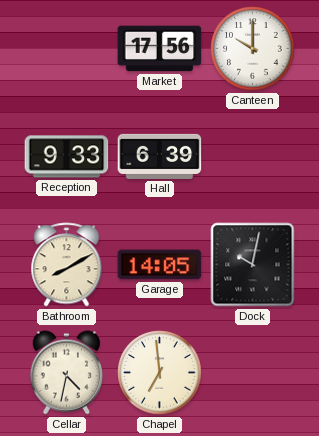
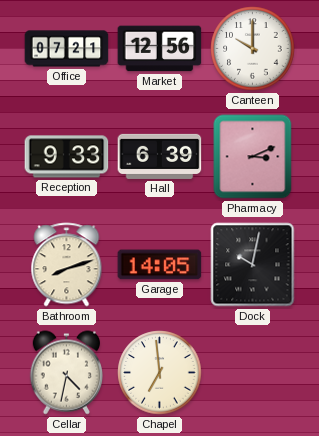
Office: none -> 07:21 (67, 49)
Market: 17:56 -> 12:56 (160, 49)
Pharmacy: none -> 3:11 (253, 157)
Bathroom: 8:10 -> 8:12 (67, 265)
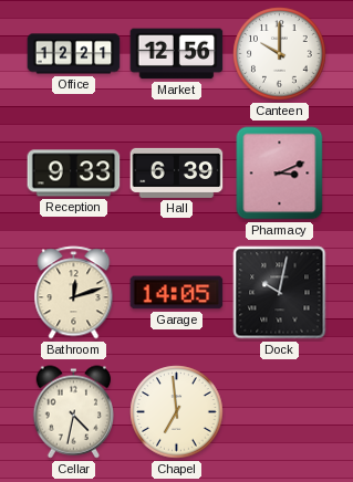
Office: 07:21 -> 12:21 (74, 54)
Bathroom: 8:12 -> 12:12 (74, 293)
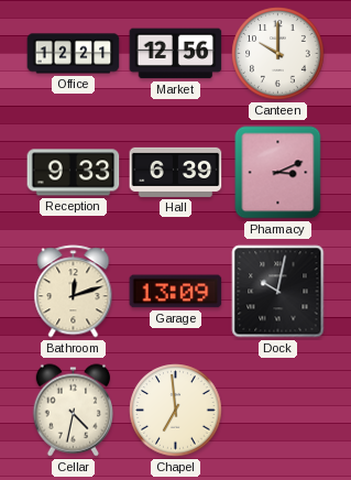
Garage: 14:05 -> 13:09 (176, 292)
